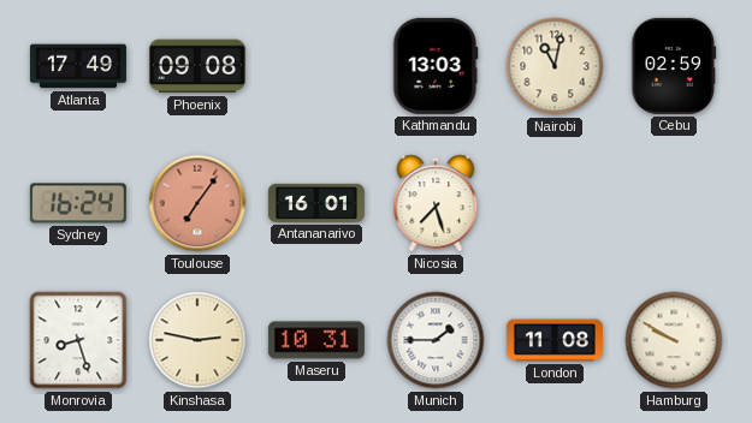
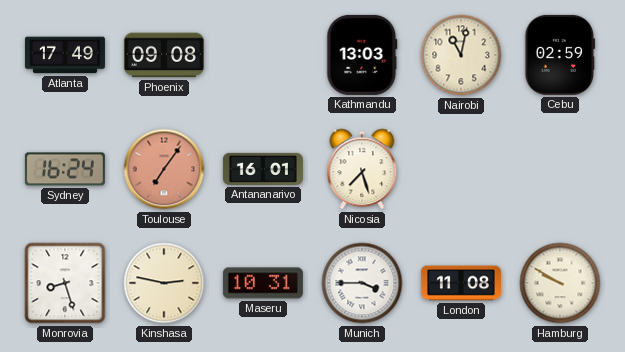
Munich: 1:45 -> 3:45 (362, 283)
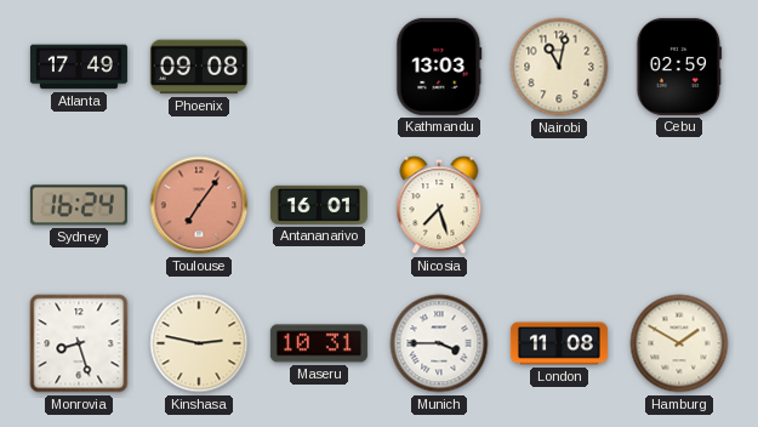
Hamburg: 9:50 -> 1:50 (679, 343)
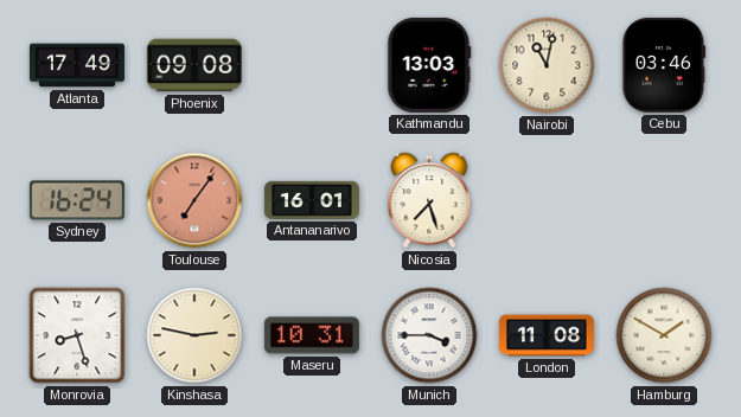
Cebu: 02:59 -> 03:46 (664, 65)
